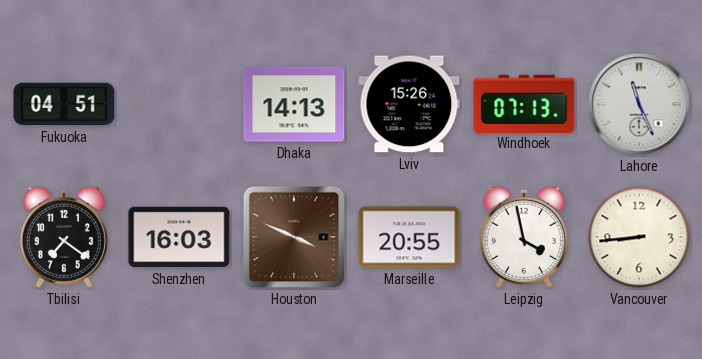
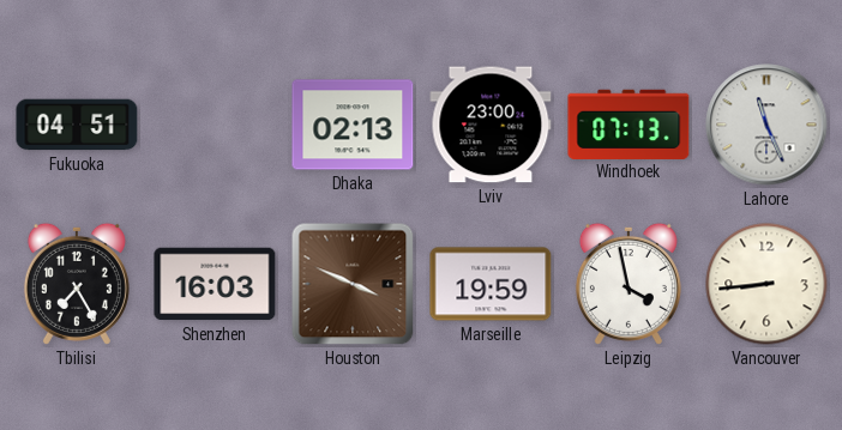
Dhaka: 14:13 -> 02:13 (353, 125)
Lviv: 15:26 -> 23:00 (491, 125)
Tbilisi: 7:21 -> 7:25 (77, 284)
Marseille: 20:55 -> 19:59 (491, 284)
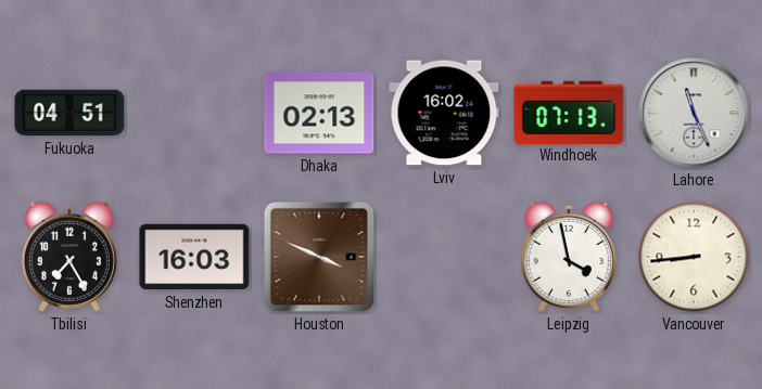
Lviv: 23:00 -> 16:02 (444, 113)
Marseille: 19:59 -> none (491, 284)
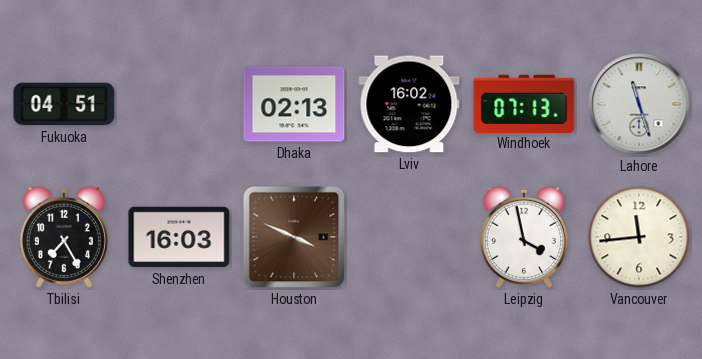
Lahore: 11:26 -> 11:27 (639, 104)
Vancouver: 8:44 -> 11:44 (639, 237)
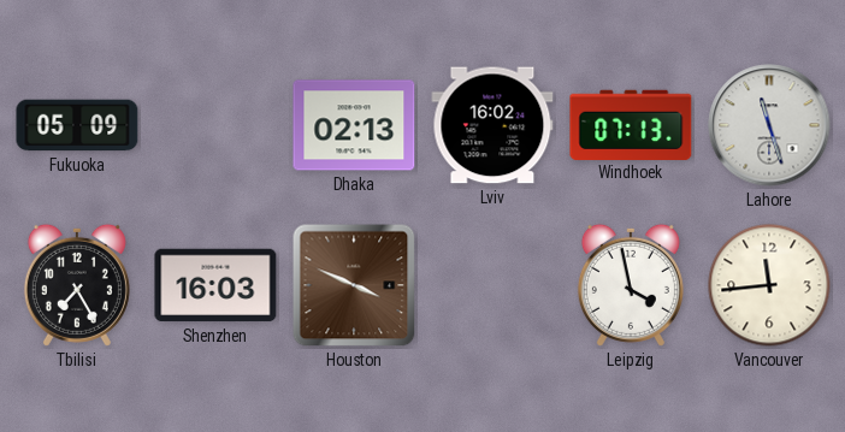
Fukuoka: 04:51 -> 05:09 (77, 125)
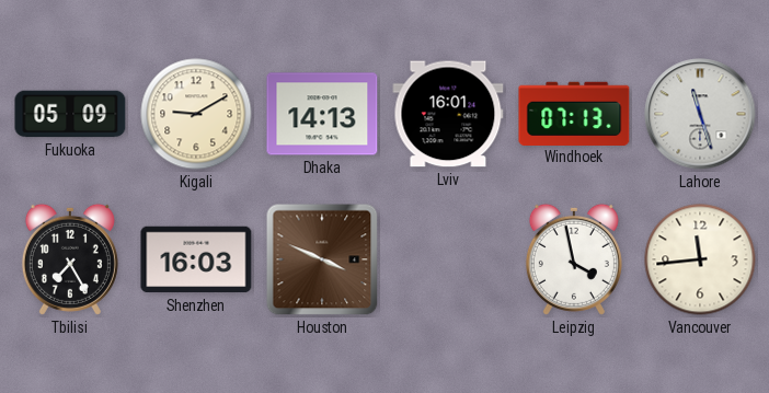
Kigali: none -> 9:10 (196, 114)
Dhaka: 02:13 -> 14:13 (322, 114)
Lviv: 16:02 -> 16:01 (448, 114)
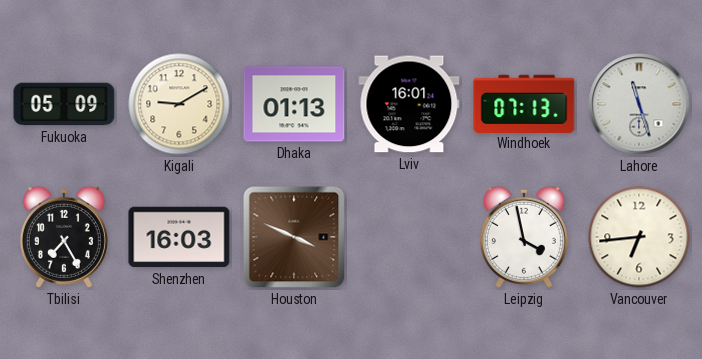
Dhaka: 14:13 -> 01:13 (294, 104)
Vancouver: 11:44 -> 6:44 (639, 237)
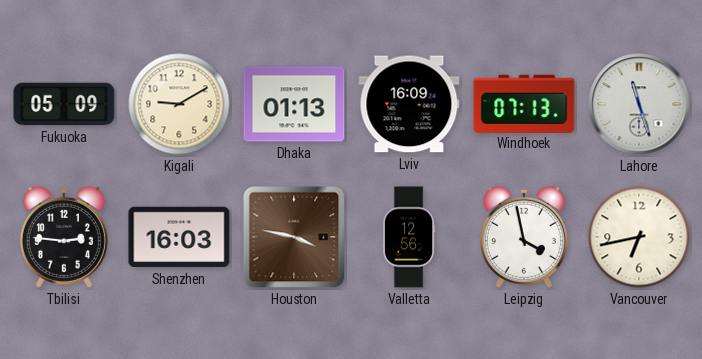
Lviv: 16:01 -> 16:09 (409, 104)
Tbilisi: 7:25 -> 2:46 (64, 237)
Houston: 3:49 -> 3:47 (294, 237)
Valletta: none -> 12:56 (409, 237)
Vancouver: 6:44 -> 6:43 (639, 237)
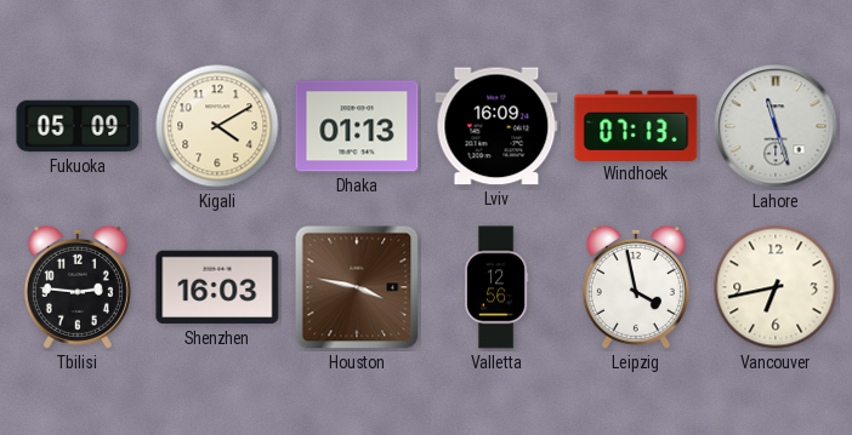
Kigali: 9:10 -> 4:10 (217, 126)
